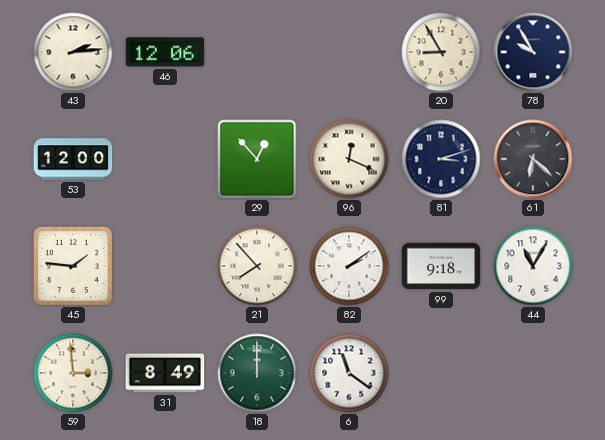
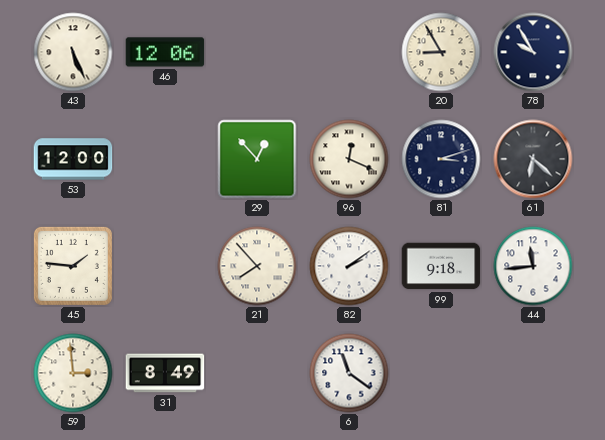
43: 2:14 -> 5:26 (73, 52)
44: 11:05 -> 11:44 (533, 266)
18: 12:00 -> none (257, 373)
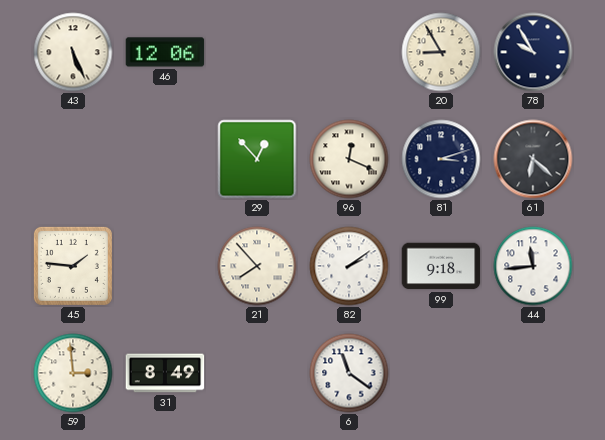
53: 12:00 -> none (73, 159)
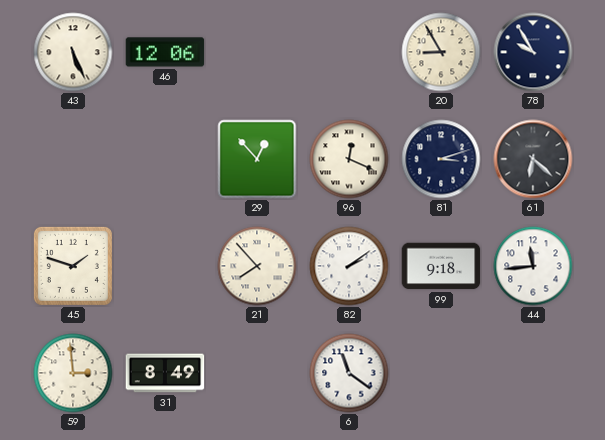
45: 1:46 -> 1:48 (73, 266)
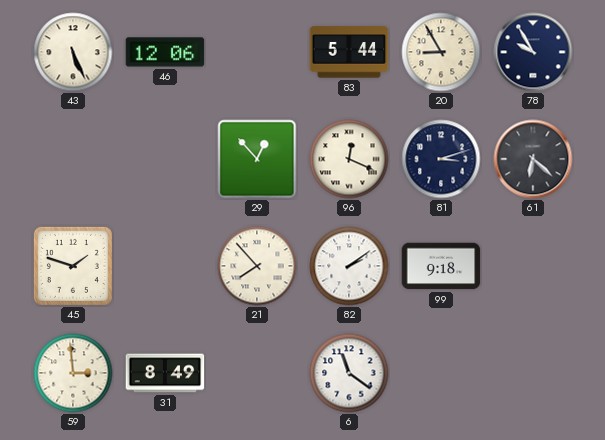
83: none -> 5:44 (349, 52)
44: 11:44 -> none (533, 266)
